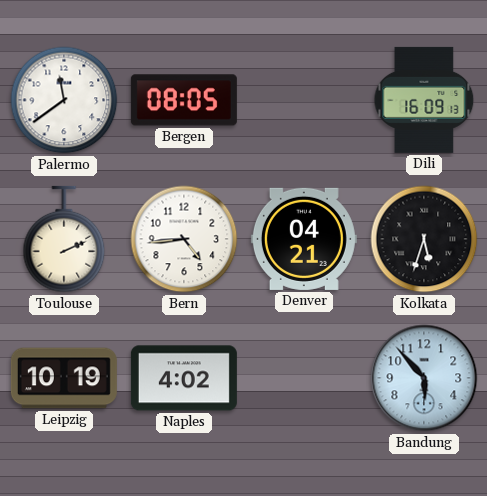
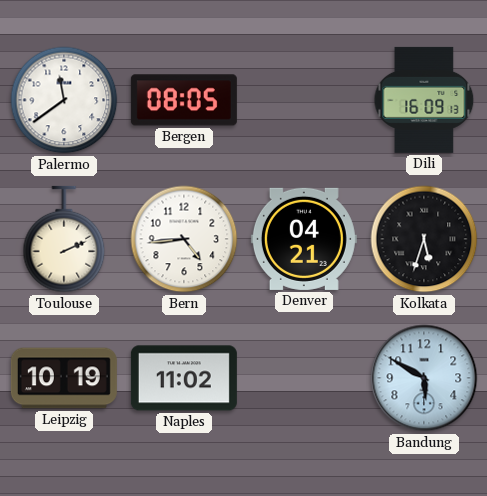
Naples: 4:02 -> 11:02 (184, 378)
Bandung: 5:53 -> 5:50 (424, 378)
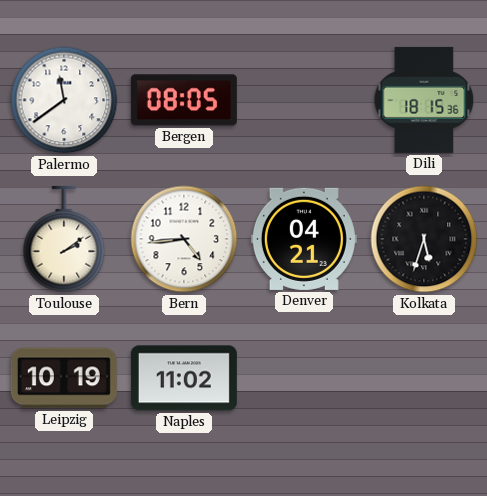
Dili: 16:09 -> 18:15 (424, 100)
Toulouse: 2:11 -> 2:09 (64, 239)
Bandung: 5:50 -> none (424, 378)
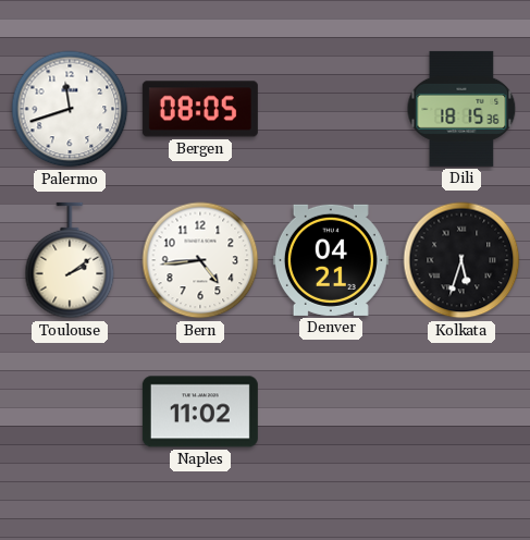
Palermo: 11:39 -> 11:42 (70, 109)
Leipzig: 10:19 -> none (64, 378)
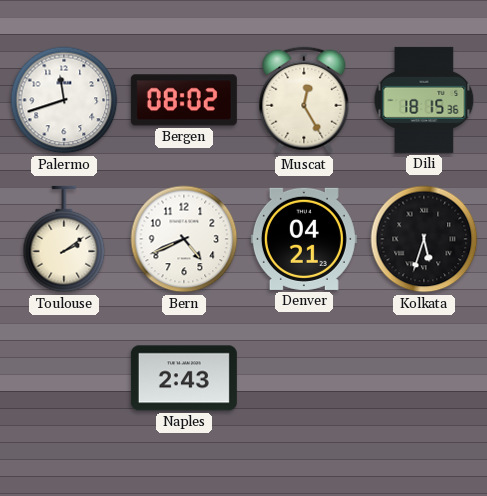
Bergen: 08:05 -> 08:02 (184, 100)
Muscat: none -> 12:25 (304, 100)
Bern: 4:44 -> 4:41 (184, 239)
Naples: 11:02 -> 2:43 (184, 378)
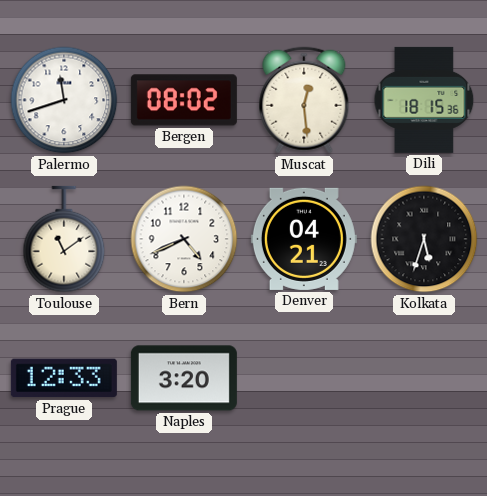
Muscat: 12:25 -> 12:29 (304, 100)
Toulouse: 2:09 -> 11:09 (64, 239)
Prague: none -> 12:33 (64, 378)
Naples: 2:43 -> 3:20 (184, 378)
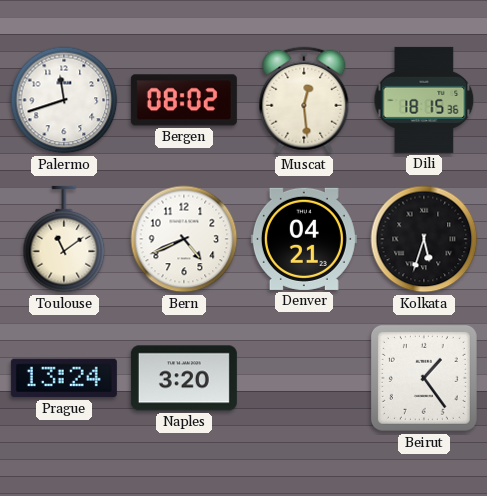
Prague: 12:33 -> 13:24 (64, 378)
Beirut: none -> 1:24 (424, 378)
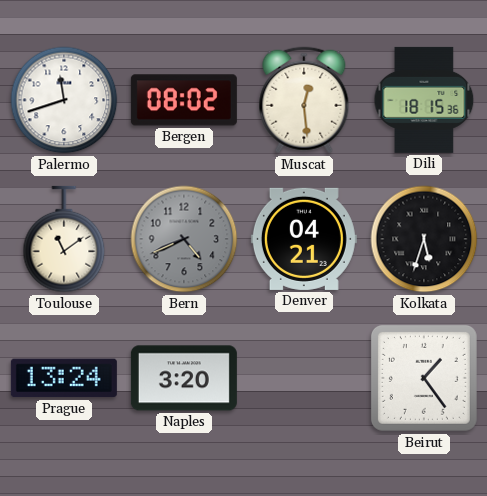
Bern dial: white -> grey (184, 239)
